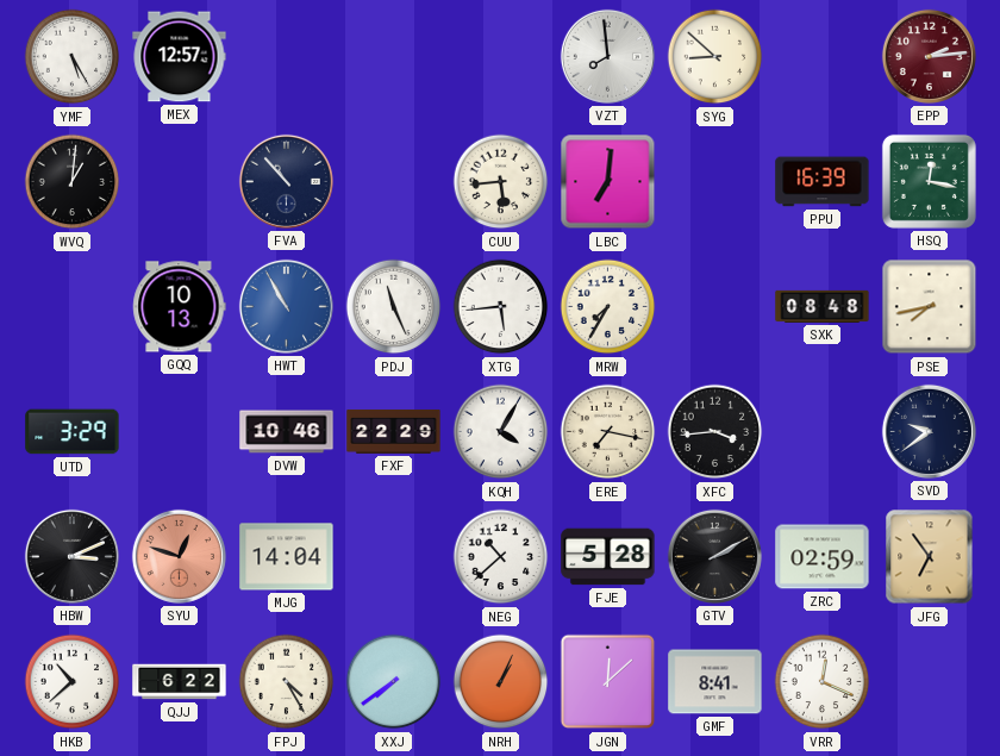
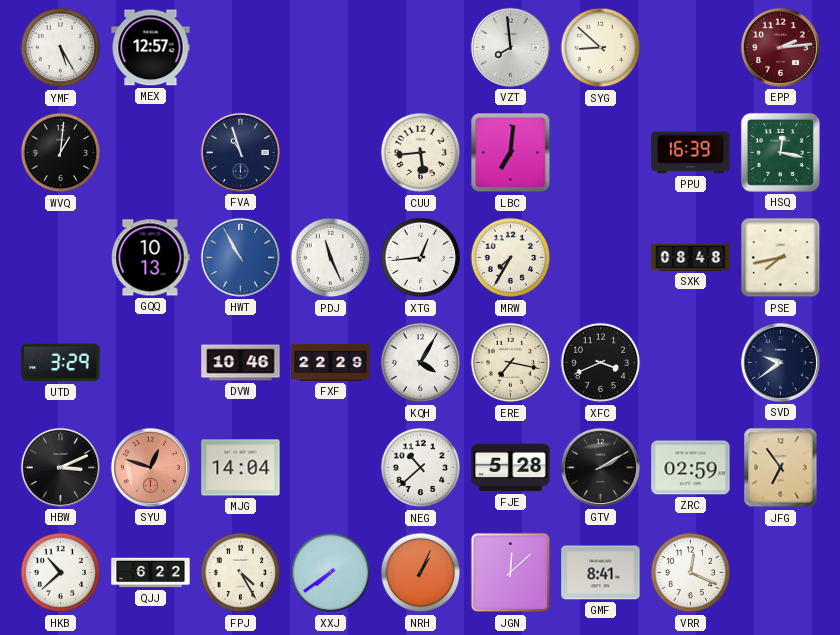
FVA: 10:53 -> 10:57 (240, 152)
XTG: 5:44 -> 12:44 (421, 258)
XFC: 3:44 -> 3:41 (601, 363)
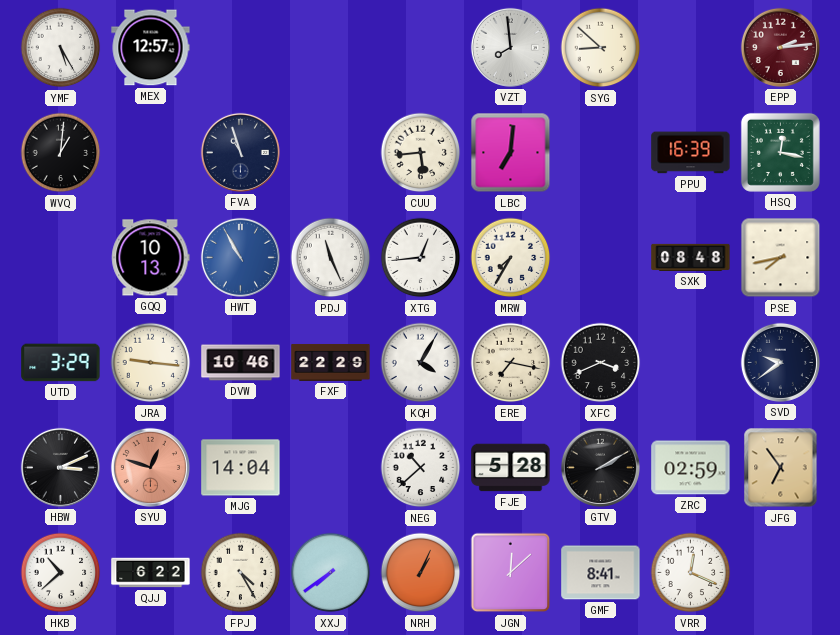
JRA: none -> 9:16 (151, 363)
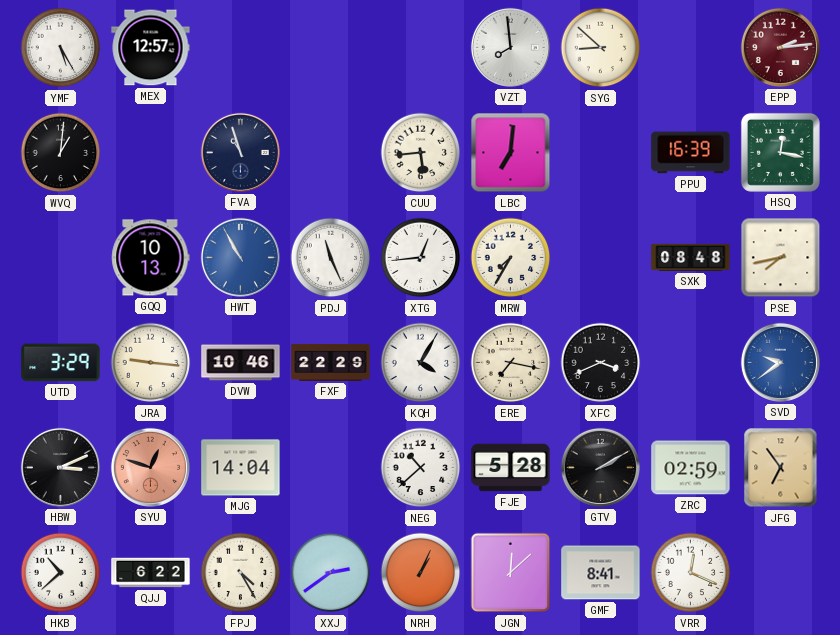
SVD dial: navy -> blue (780, 362)
XXJ: 7:39 -> 2:39 (331, 573)
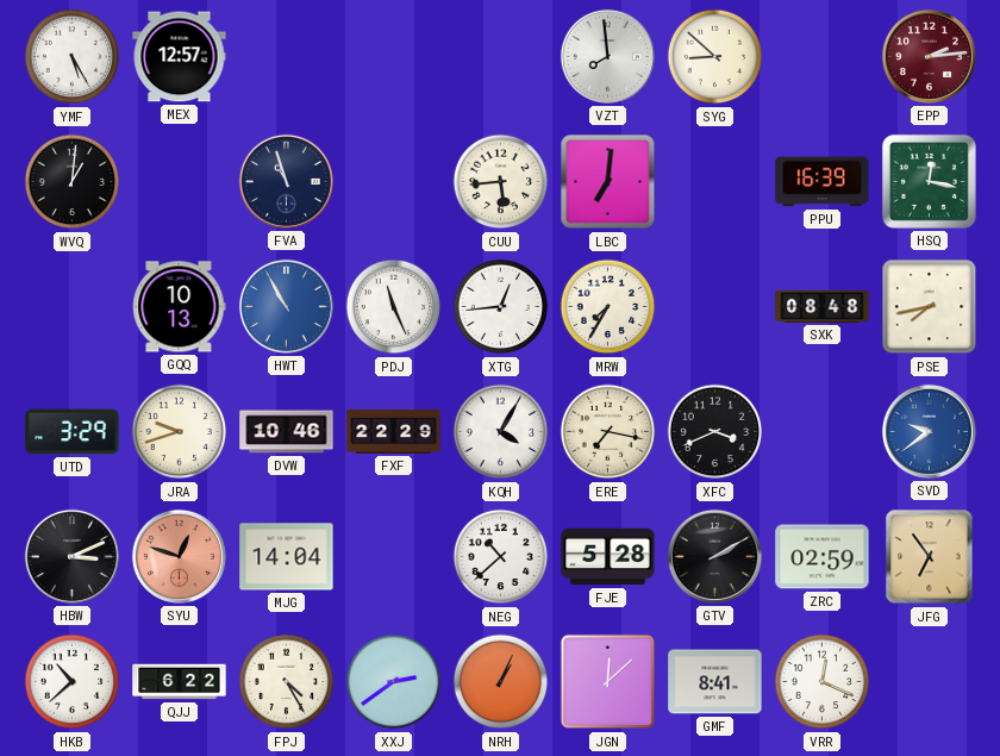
JRA: 9:16 -> 9:42 (180, 432)
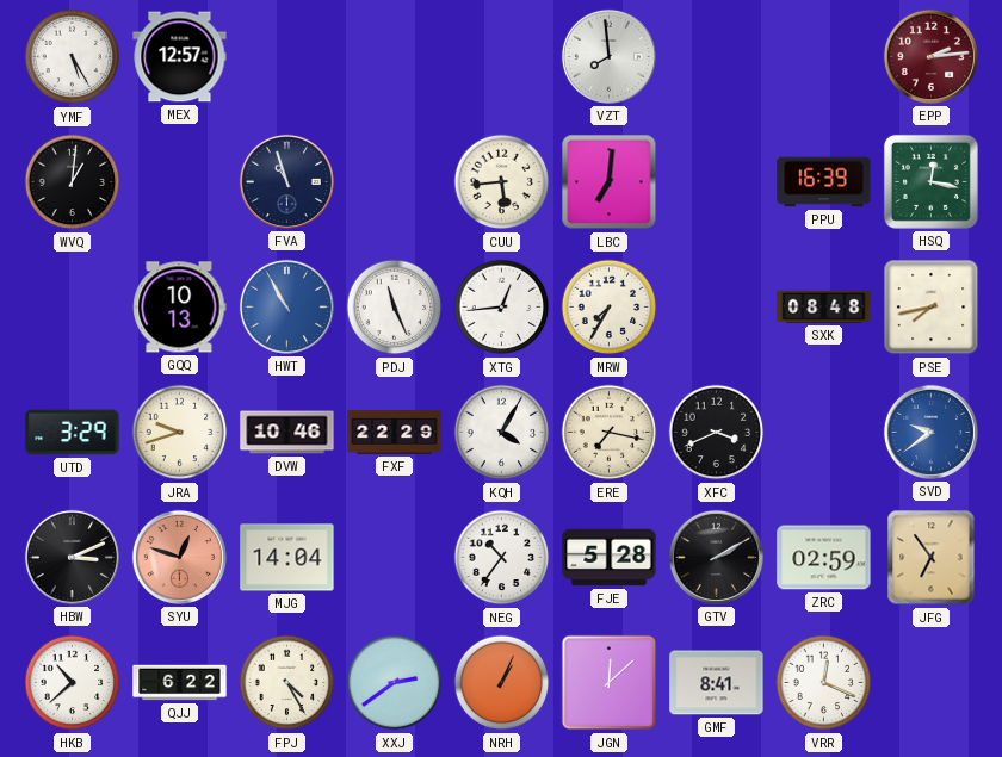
SYG: 8:52 -> none (715, 57)
NEG: 10:38 -> 10:36 (502, 558)
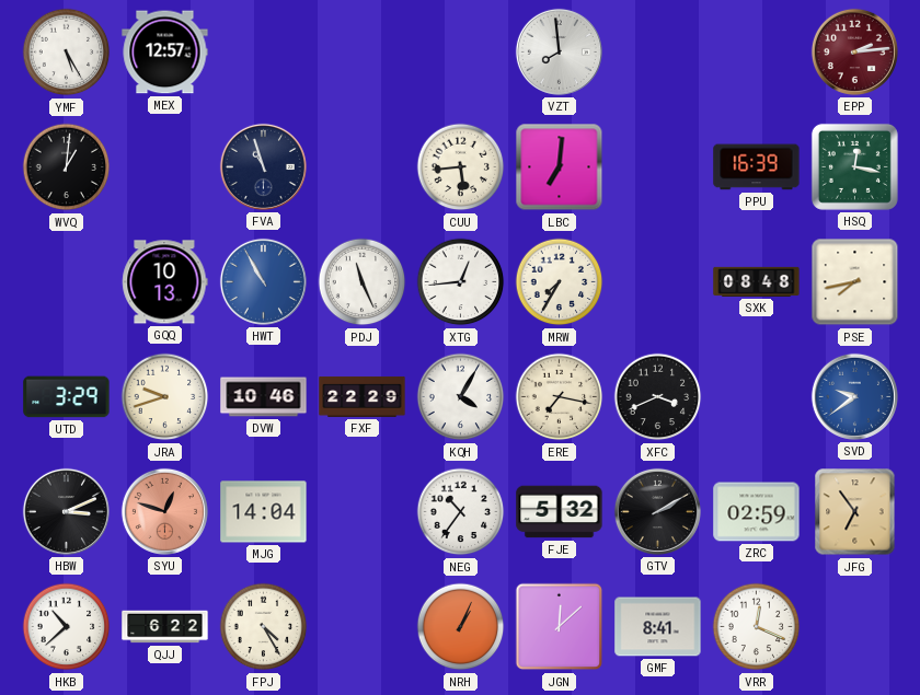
FJE: 5:28 -> 5:32 (560, 512)
XXJ: 2:39 -> none (395, 683)
